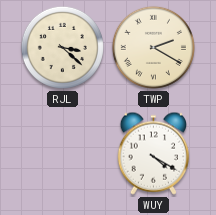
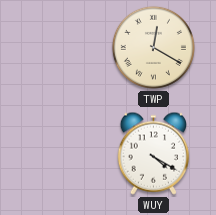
RJL: 3:22 -> none (62, 47)
TWP: 2:20 -> 12:20 (153, 47)
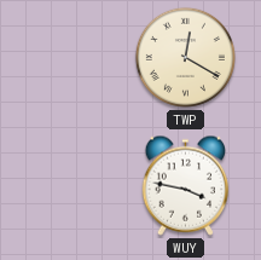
WUY: 4:20 -> 3:47 (186, 185)
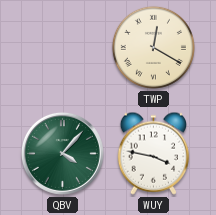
QBV: none -> 4:07 (62, 153)
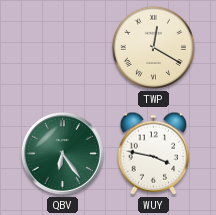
QBV: 4:07 -> 6:24 (62, 153)
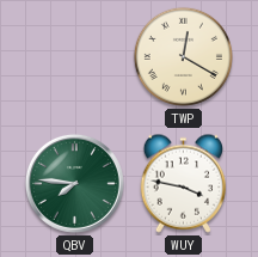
QBV: 6:24 -> 7:46 (74, 183)
